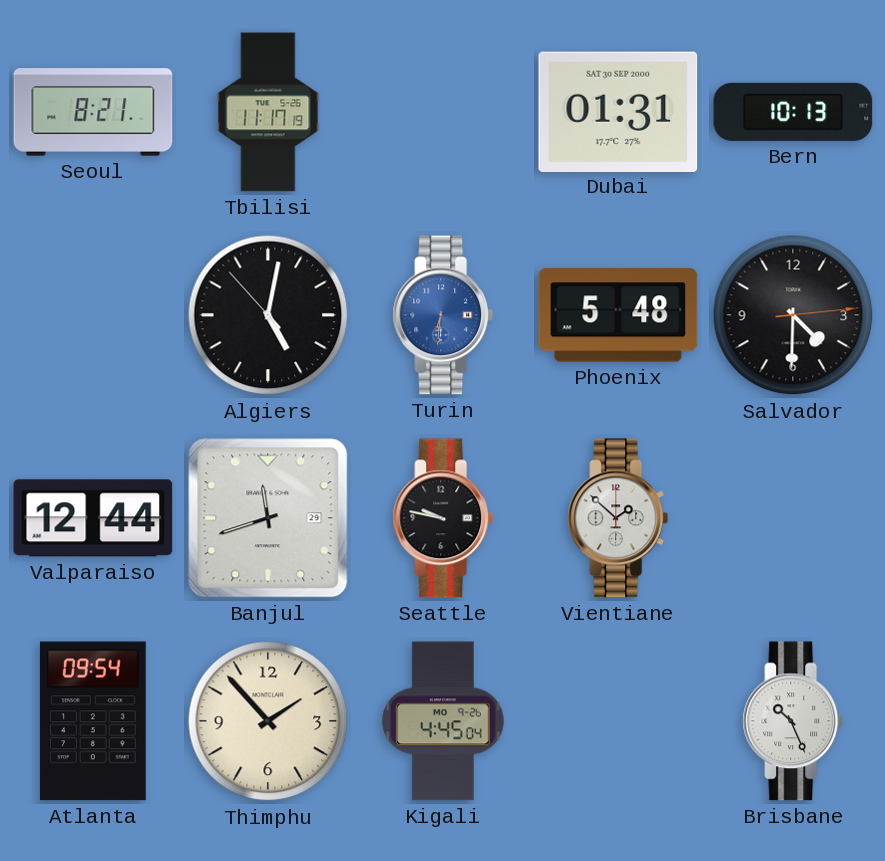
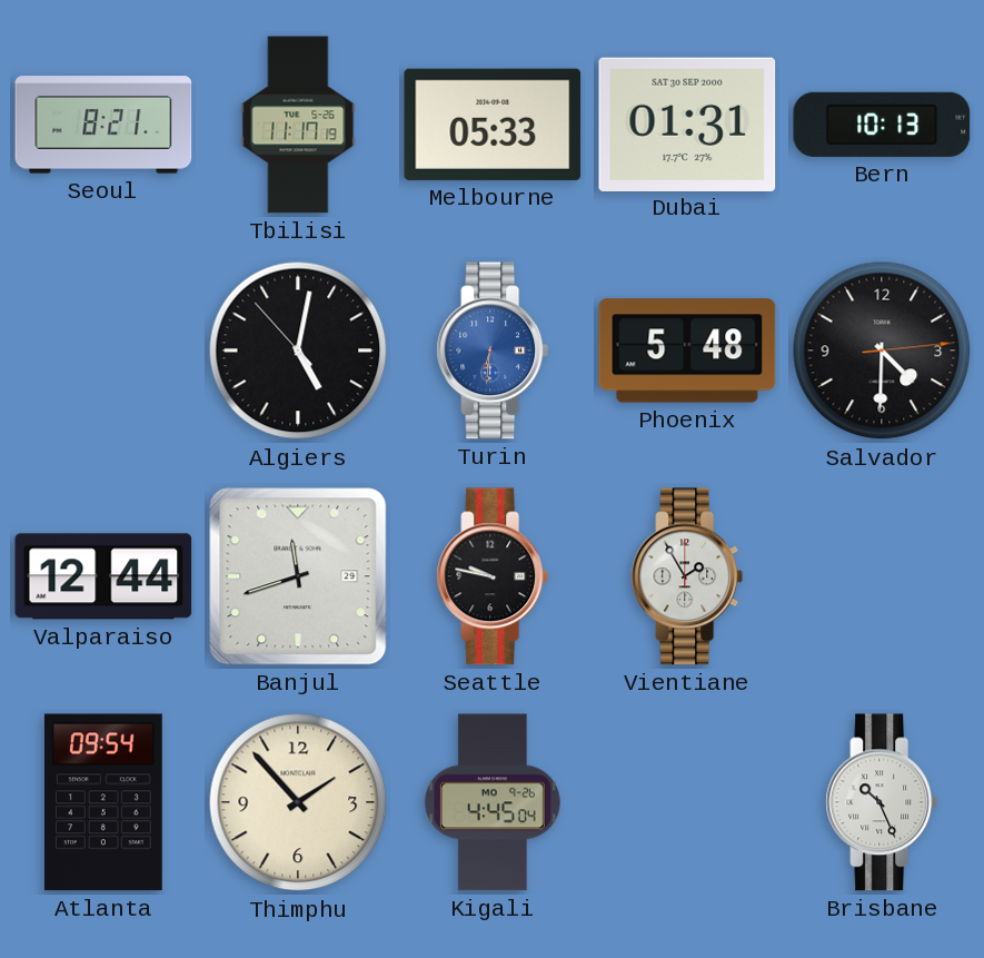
Melbourne: none -> 05:33 (493, 125)
Vientiane: 1:52 -> 1:55 (687, 576)
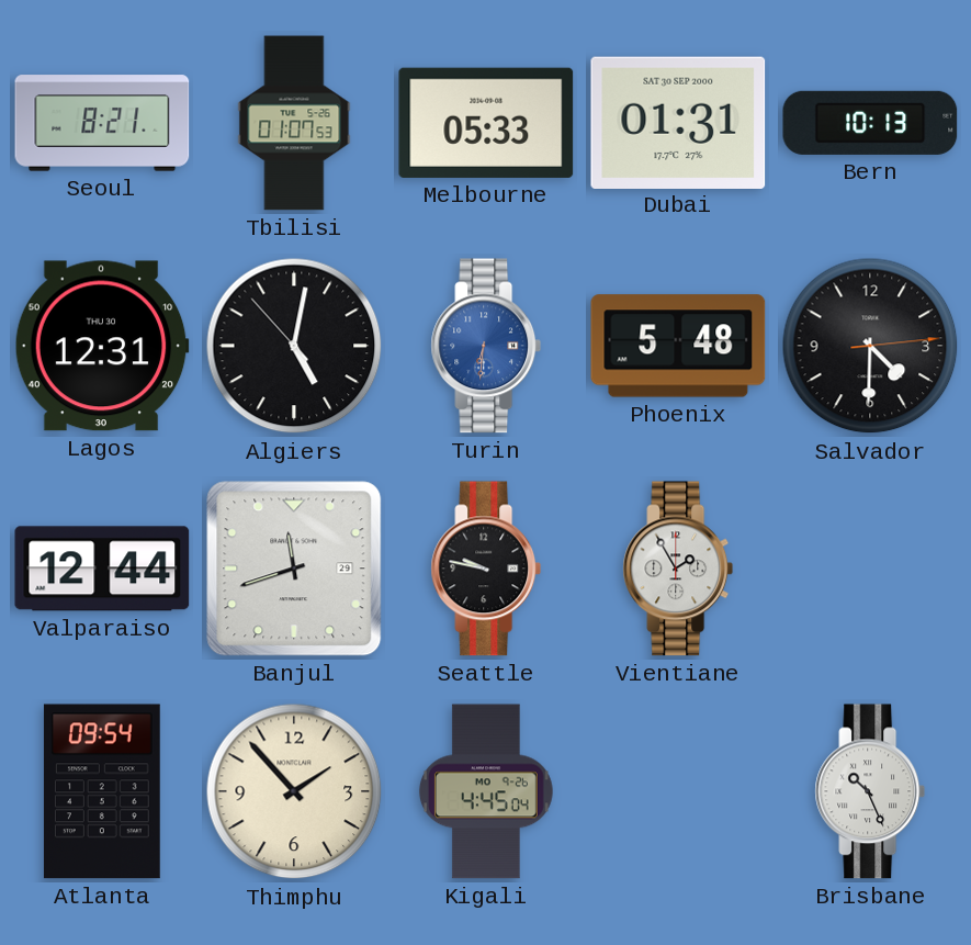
Tbilisi: 11:17 -> 01:07 (294, 123)
Lagos: none -> 12:31 (102, 346)
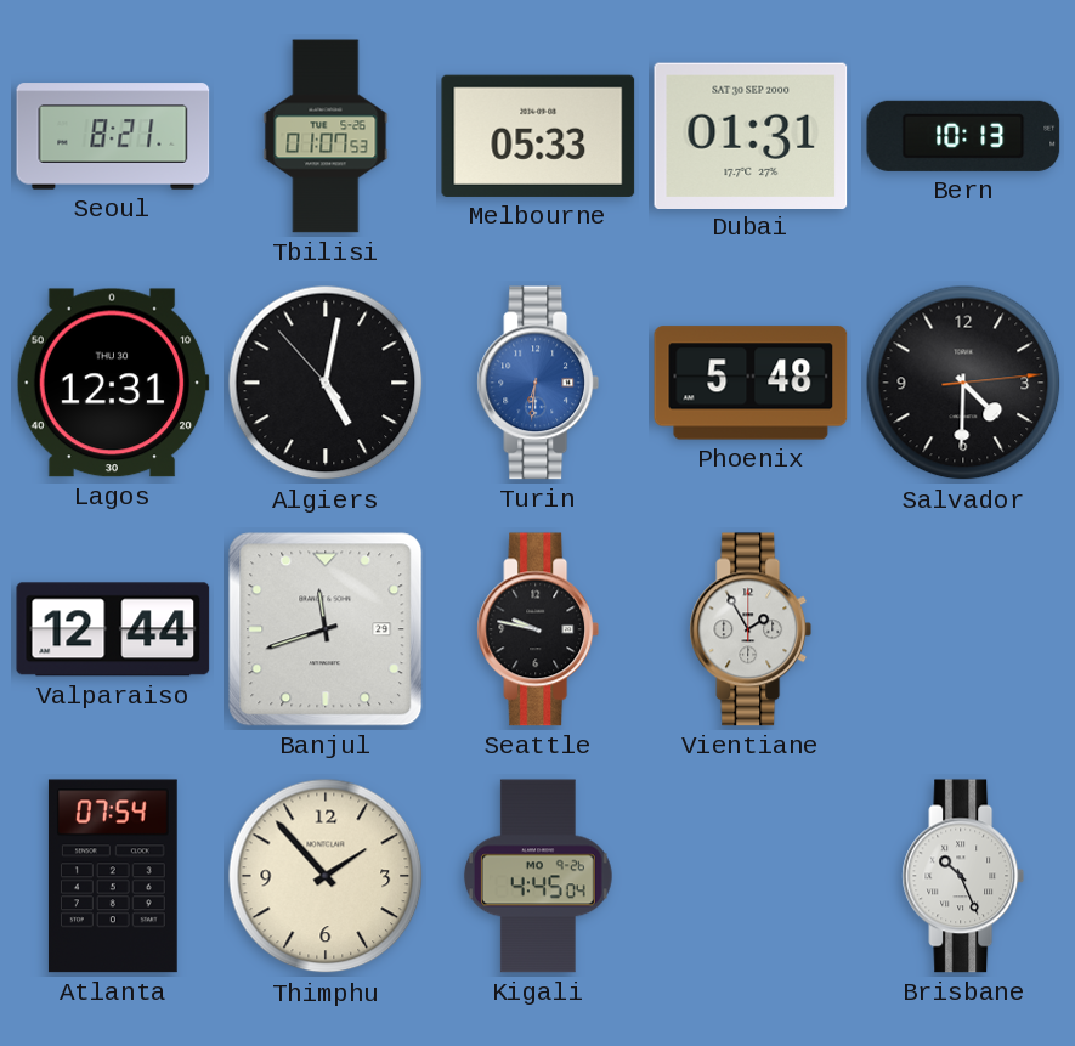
Atlanta: 09:54 -> 07:54 (113, 876)
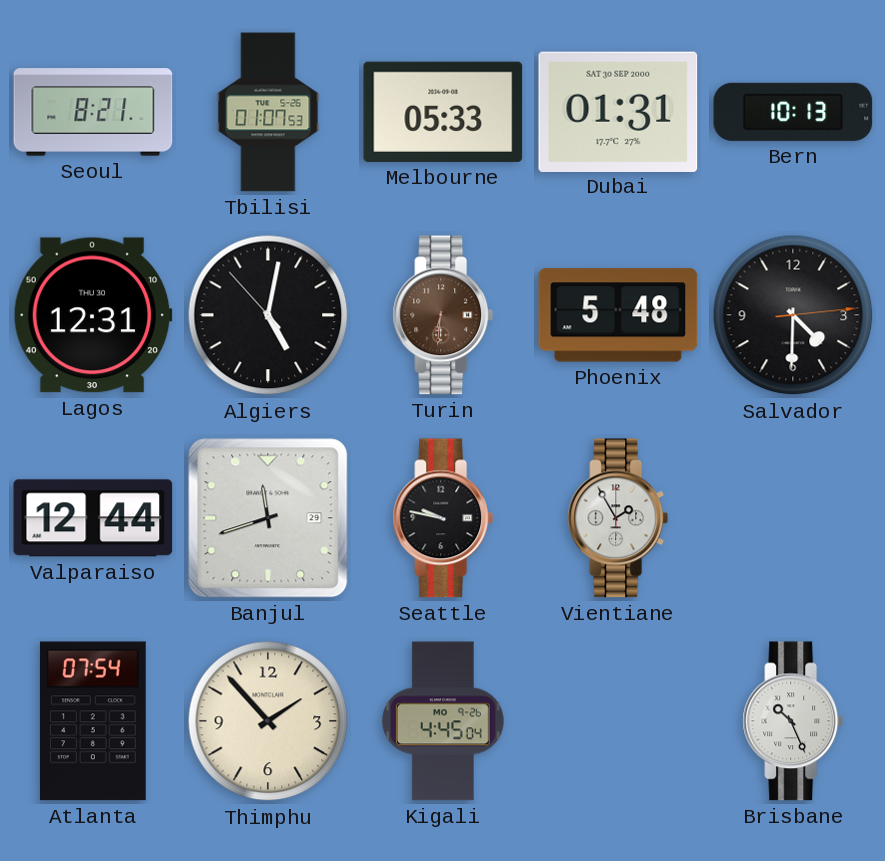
Turin dial: blue -> brown (443, 315)
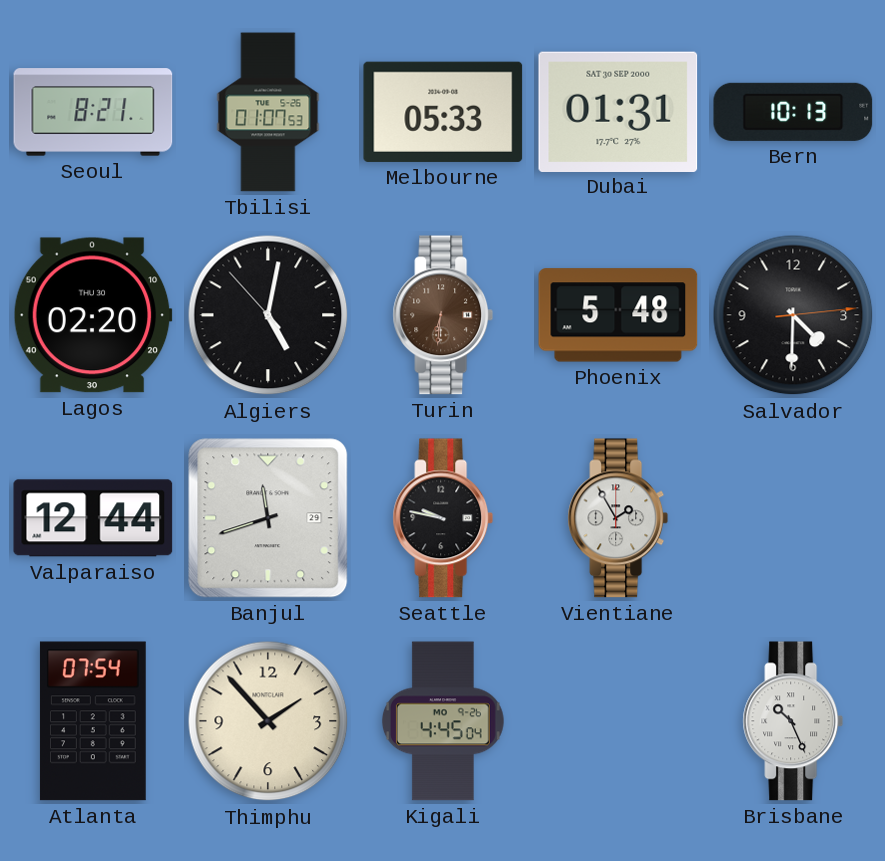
Lagos: 12:31 -> 02:20 (93, 315)
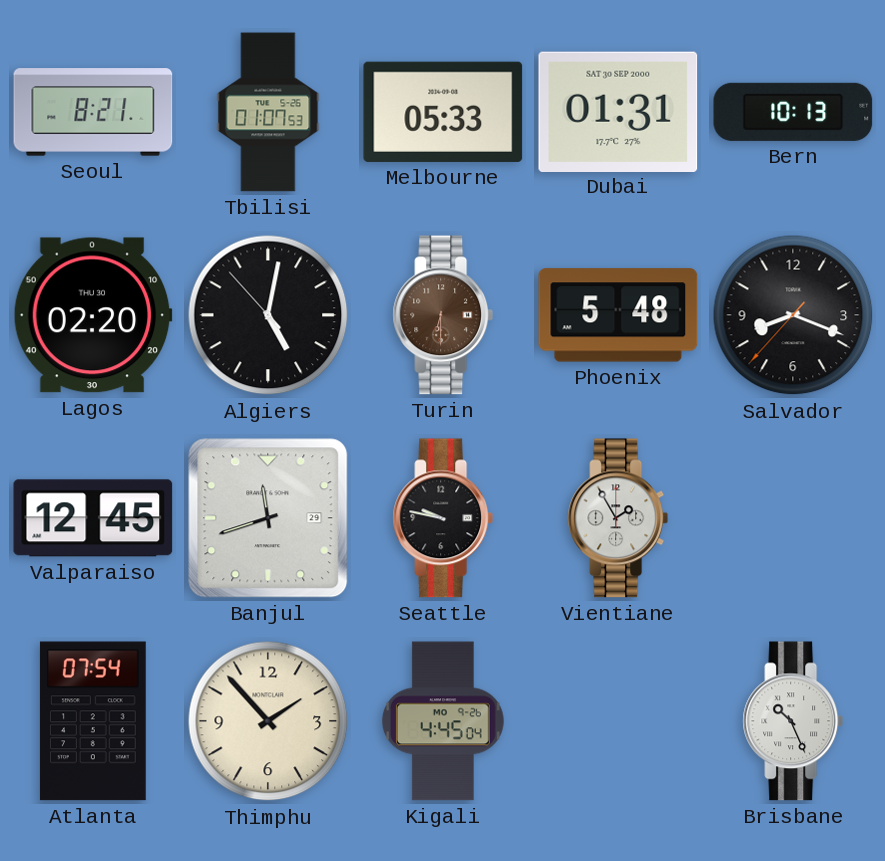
Turin: 6:31 -> 6:30 (443, 315)
Salvador: 4:30 -> 8:18 (793, 315)
Valparaiso: 12:44 -> 12:45 (93, 518)
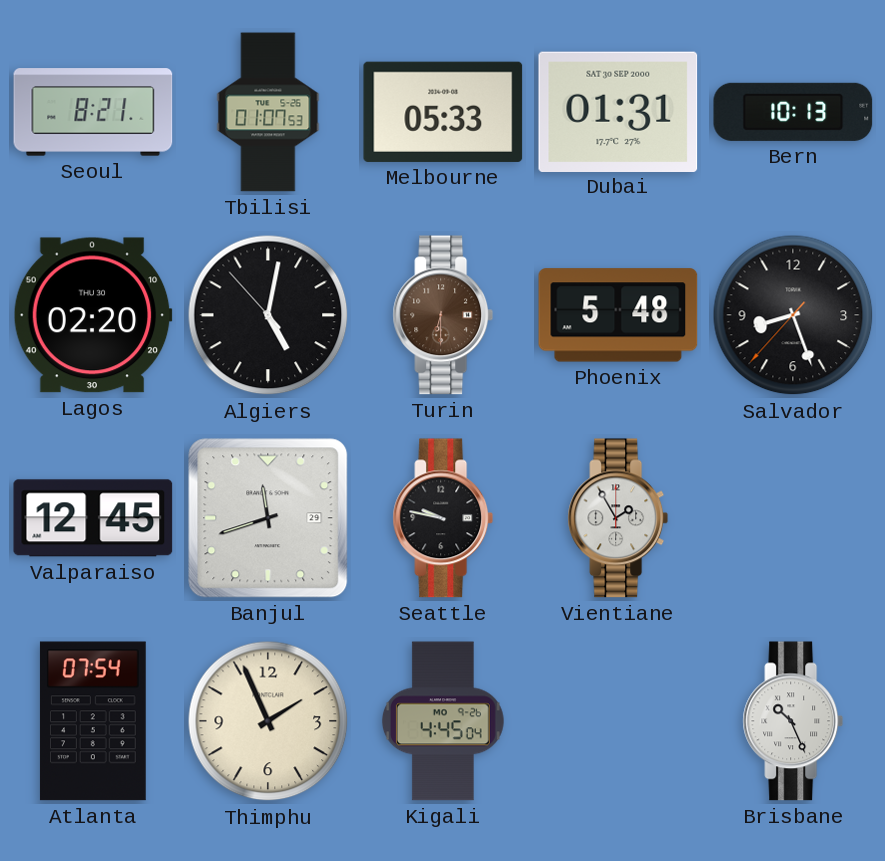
Salvador: 8:18 -> 8:26 (793, 315)
Thimphu: 1:53 -> 1:56 (268, 721)
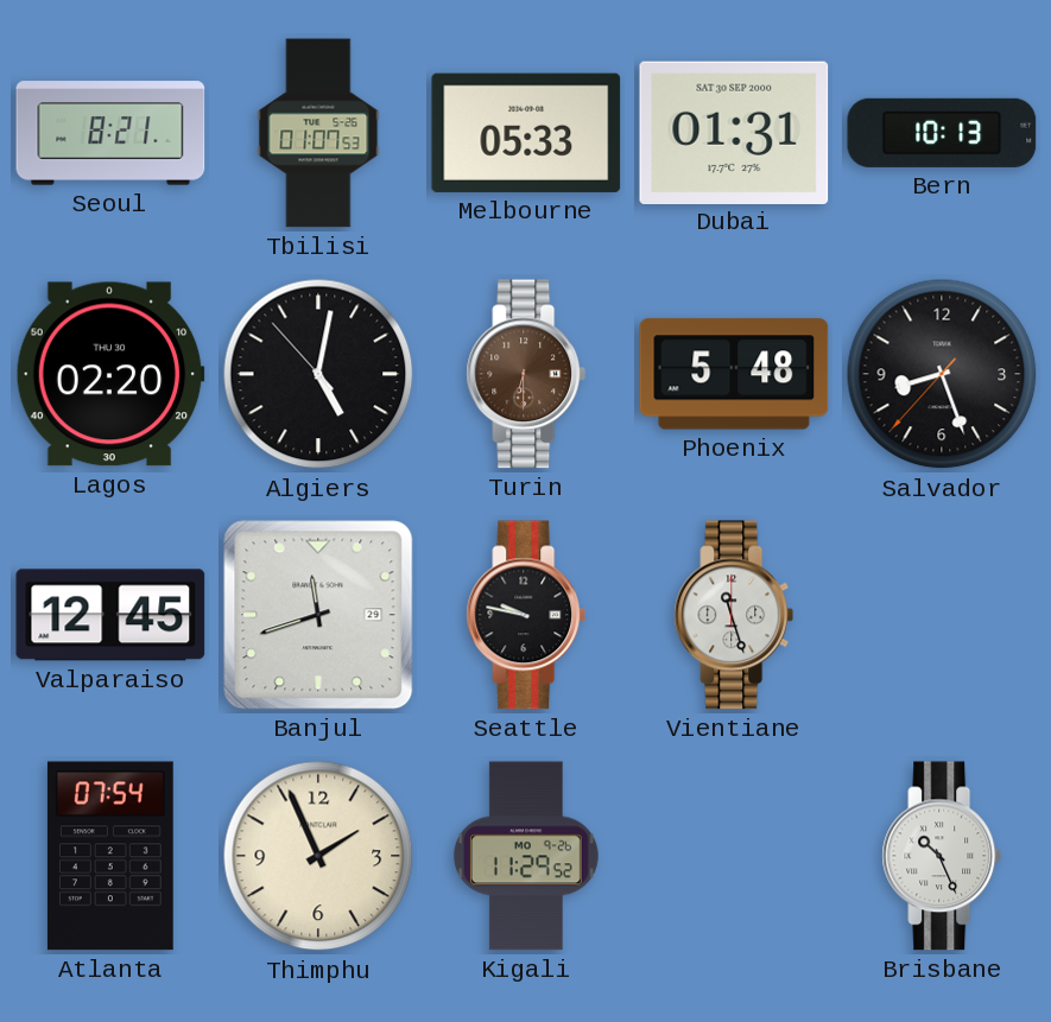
Vientiane: 1:55 -> 11:27 (734, 615)
Kigali: 4:45 -> 11:29 (526, 856)
